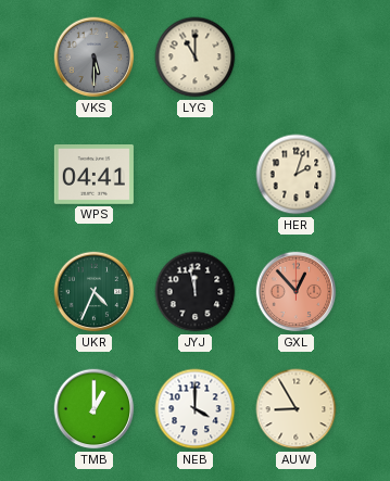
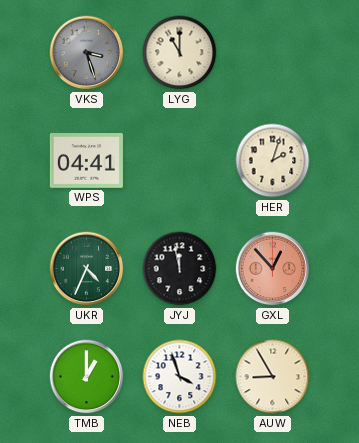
VKS: 5:30 -> 3:27 (87, 53)
NEB: 4:00 -> 3:57 (180, 377)
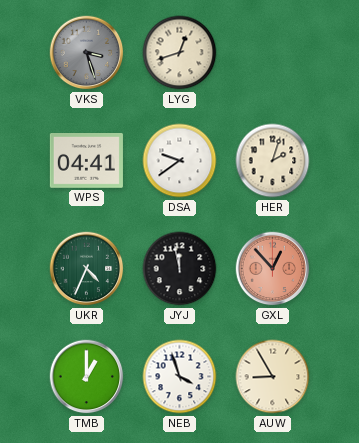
LYG: 11:00 -> 12:42 (180, 53)
DSA: none -> 9:39 (180, 161)
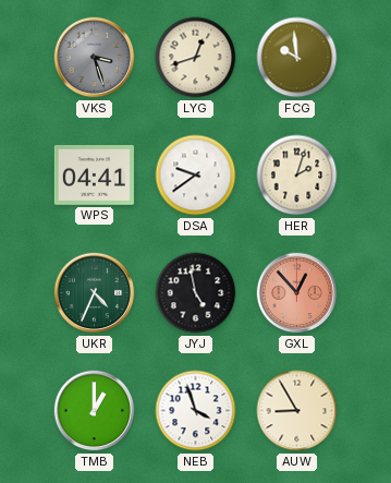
FCG: none -> 9:59 (297, 58)
JYJ: 11:58 -> 4:58 (196, 293)
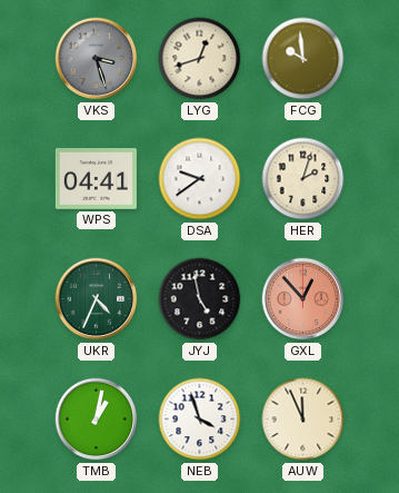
TMB: 1:00 -> 1:02 (97, 420)
AUW: 8:55 -> 11:56 (303, 420)
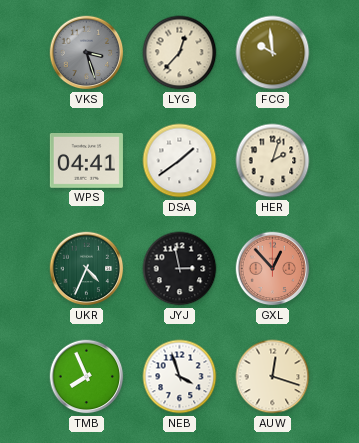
LYG: 12:42 -> 12:37 (180, 53)
DSA: 9:39 -> 1:39 (180, 161)
JYJ: 4:58 -> 2:58 (180, 269)
TMB: 1:02 -> 7:56 (87, 377)
AUW: 11:56 -> 12:18 (273, 377)
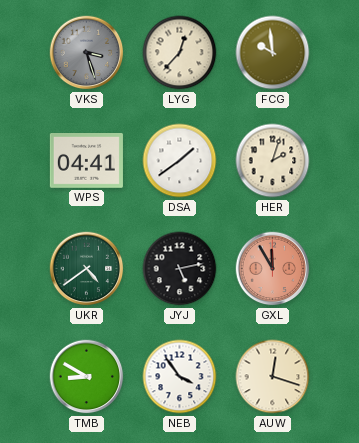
UKR: 4:34 -> 4:39 (87, 269)
JYJ: 2:58 -> 5:13 (180, 269)
GXL: 12:53 -> 11:55 (273, 269)
TMB: 7:56 -> 8:50 (87, 377)
NEB: 3:57 -> 3:54 (180, 377)
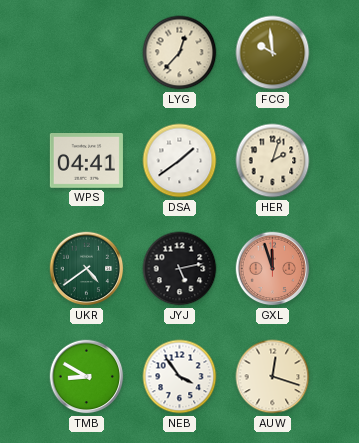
VKS: 3:27 -> none (87, 53)
GXL: 11:55 -> 11:57 (273, 269)
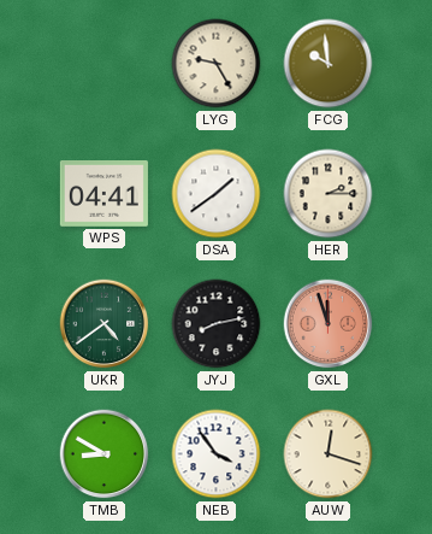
LYG: 12:37 -> 9:25 (217, 64)
HER: 2:03 -> 2:15 (329, 194)
JYJ: 5:13 -> 8:13 (217, 324)
